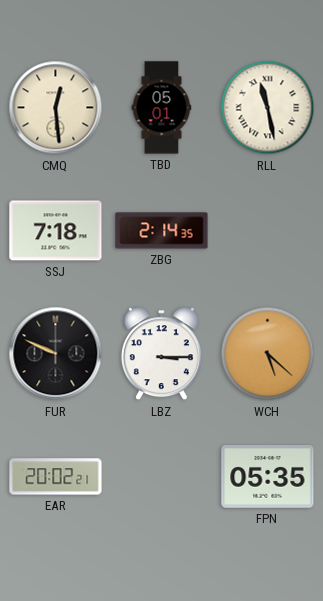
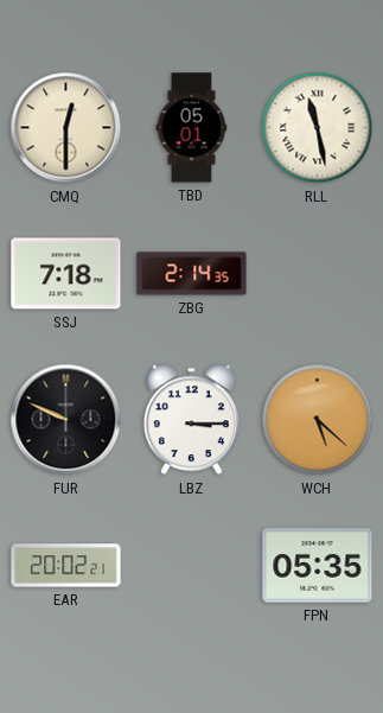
CMQ: 12:29 -> 12:30 (66, 128)
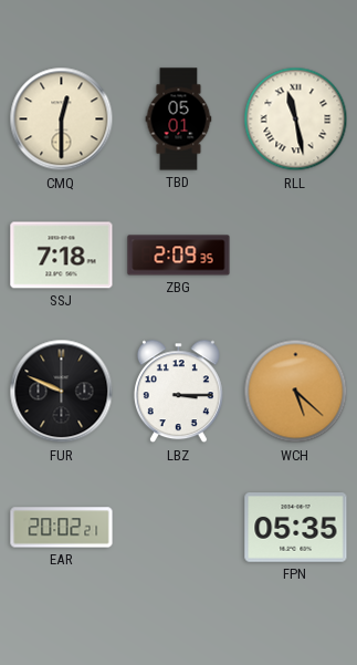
ZBG: 2:14 -> 2:09 (179, 256)
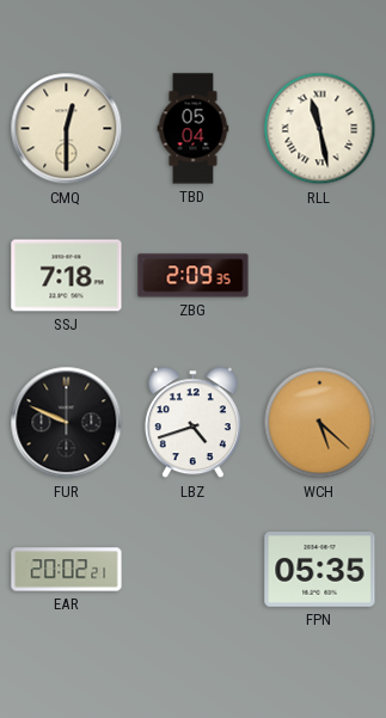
TBD: 05:01 -> 05:04 (194, 129)
LBZ: 3:15 -> 4:42 (192, 423)
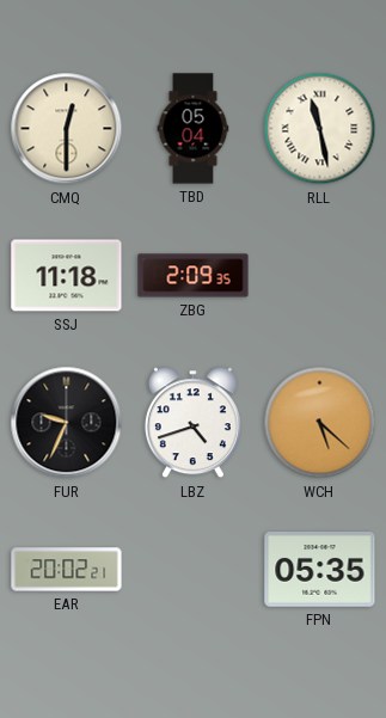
SSJ: 7:18 -> 11:18 (67, 276)
FUR: 9:49 -> 9:34 (67, 423)
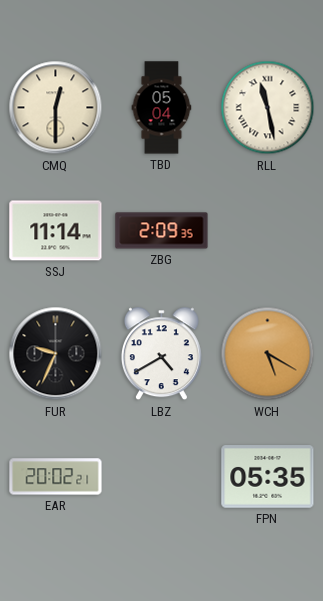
SSJ: 11:18 -> 11:14 (56, 231)
LBZ: 4:42 -> 4:40 (161, 354)
WCH: 5:22 -> 5:20 (268, 354)
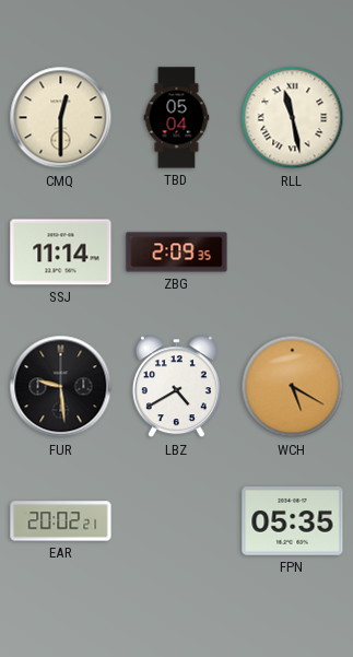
FUR: 9:34 -> 9:29 (61, 387)
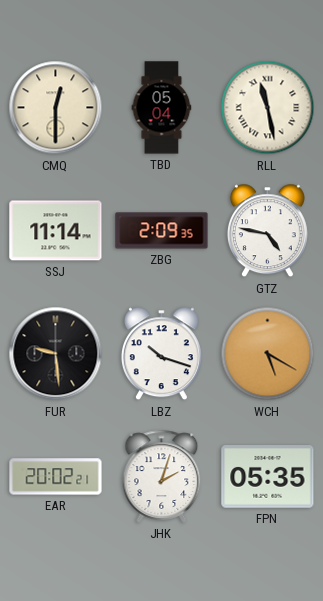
GTZ: none -> 4:47 (267, 231)
LBZ: 4:40 -> 10:18 (161, 354)
JHK: none -> 2:03 (162, 476)
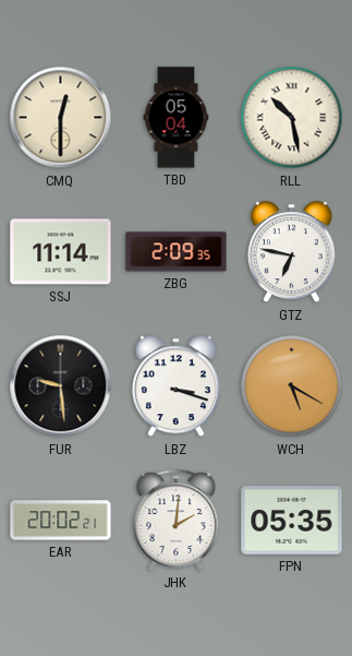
RLL: 11:28 -> 10:28 (292, 118)
GTZ: 4:47 -> 6:47 (291, 252)
LBZ: 10:18 -> 3:18 (175, 386)
JHK: 2:03 -> 2:01 (177, 520)
